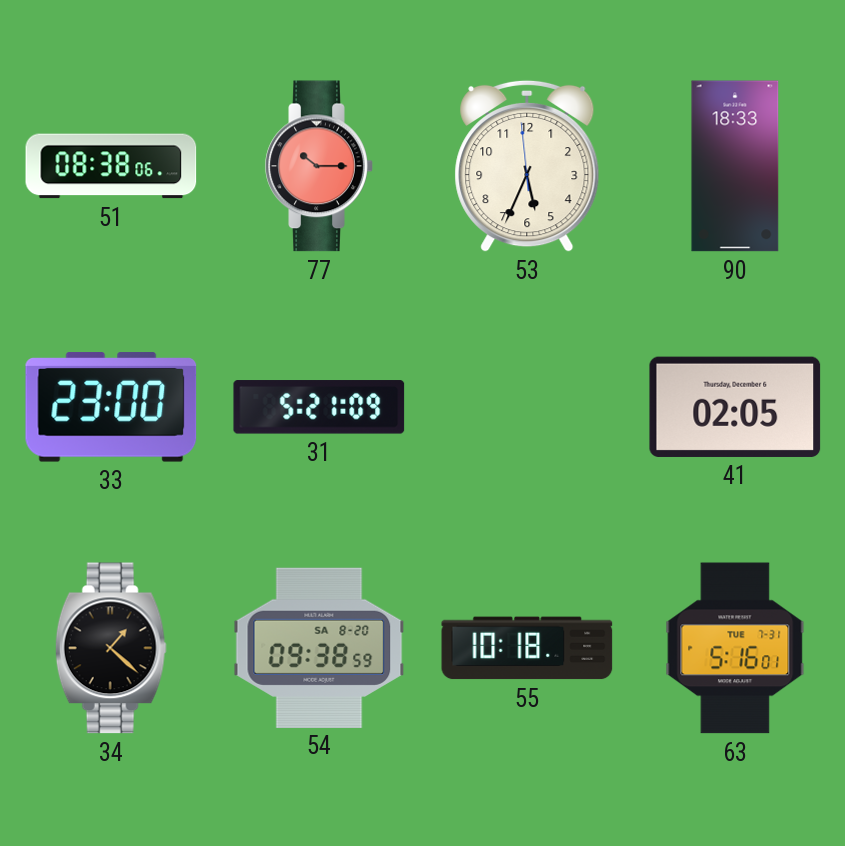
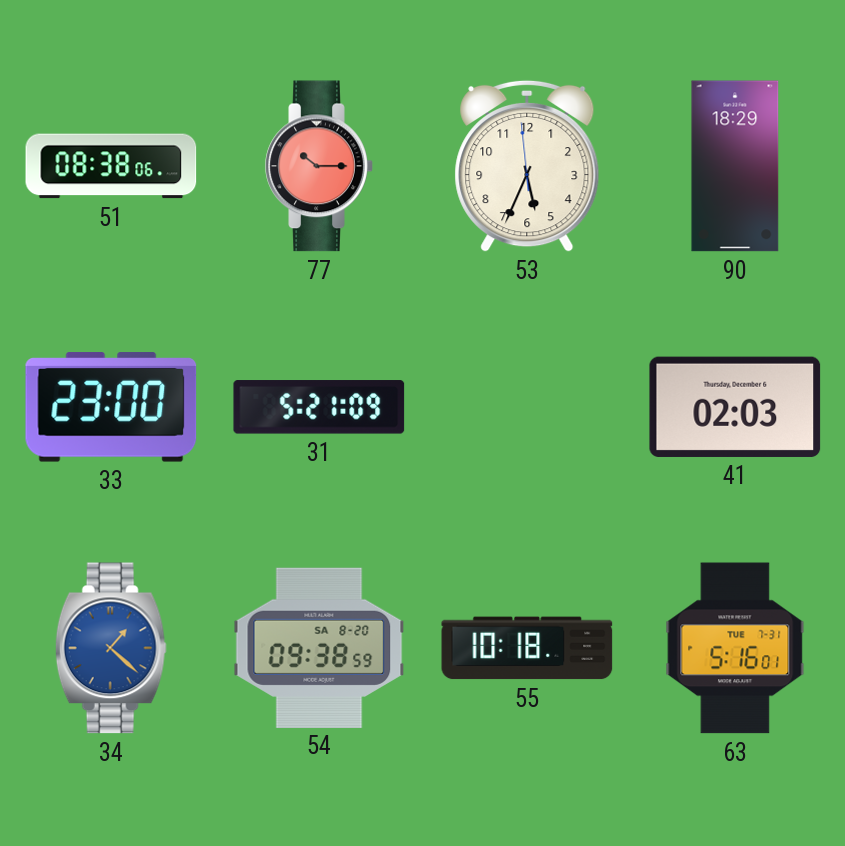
90: 18:33 -> 18:29 (735, 166)
41: 02:05 -> 02:03 (735, 407)
34 dial: black -> blue (111, 648)
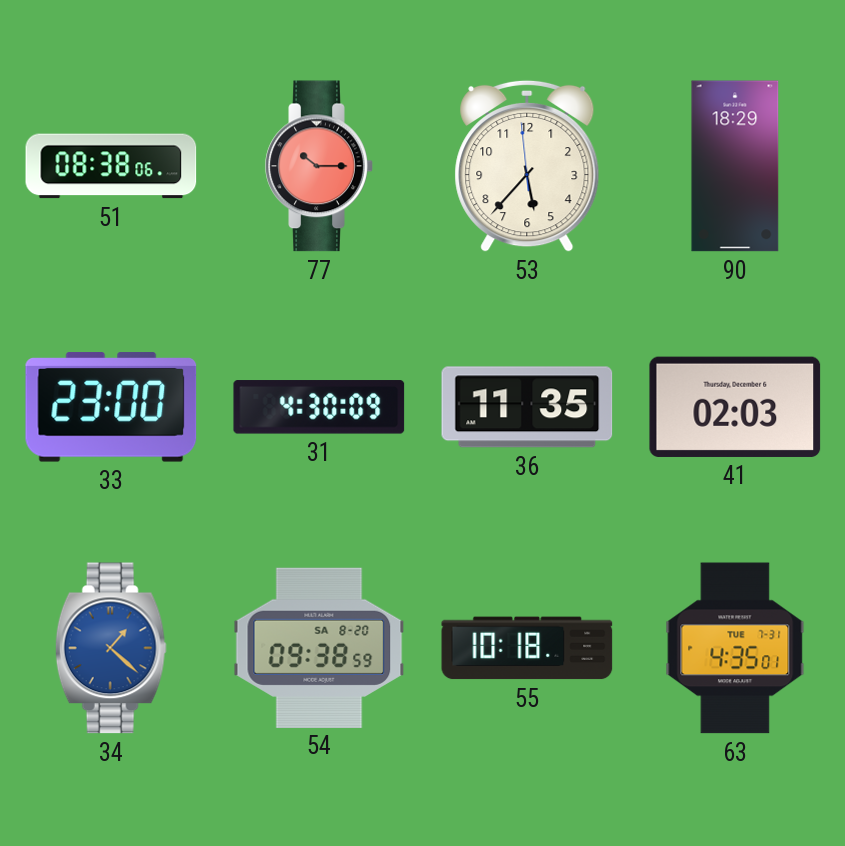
53: 5:33 -> 5:36 (527, 166)
31: 5:21 -> 4:30 (319, 407)
36: none -> 11:35 (527, 407)
63: 5:16 -> 4:35 (735, 648)
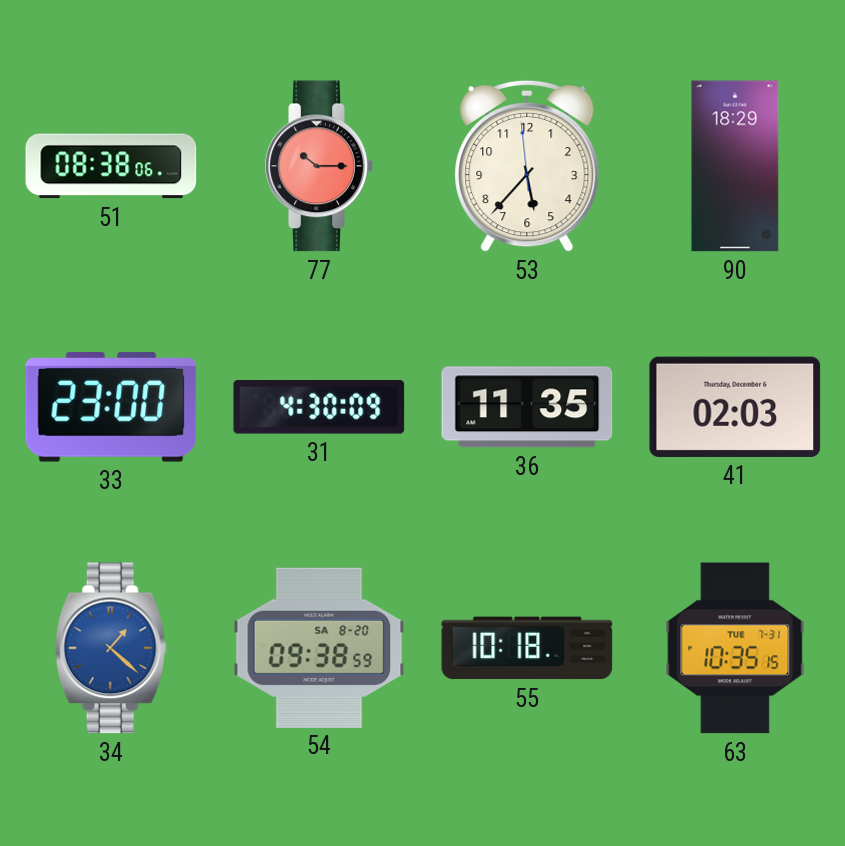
63: 4:35 -> 10:35 (735, 648)
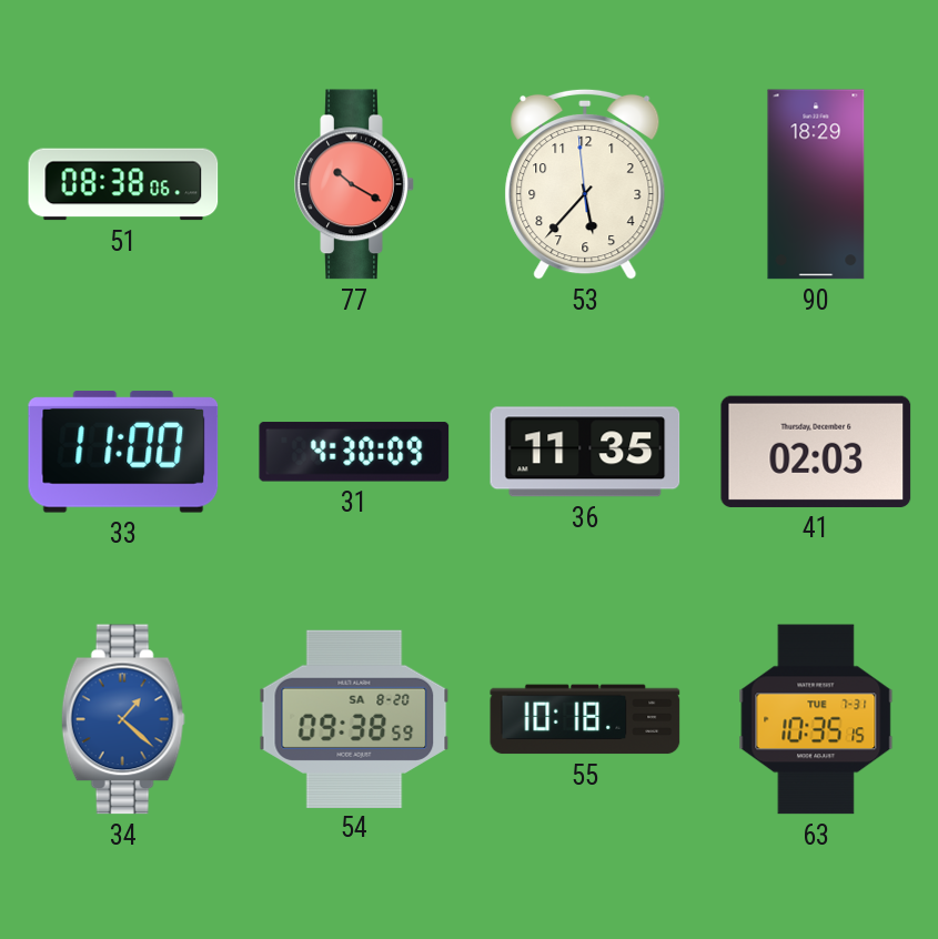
77: 10:15 -> 10:20 (354, 184)
33: 23:00 -> 11:00 (123, 452)
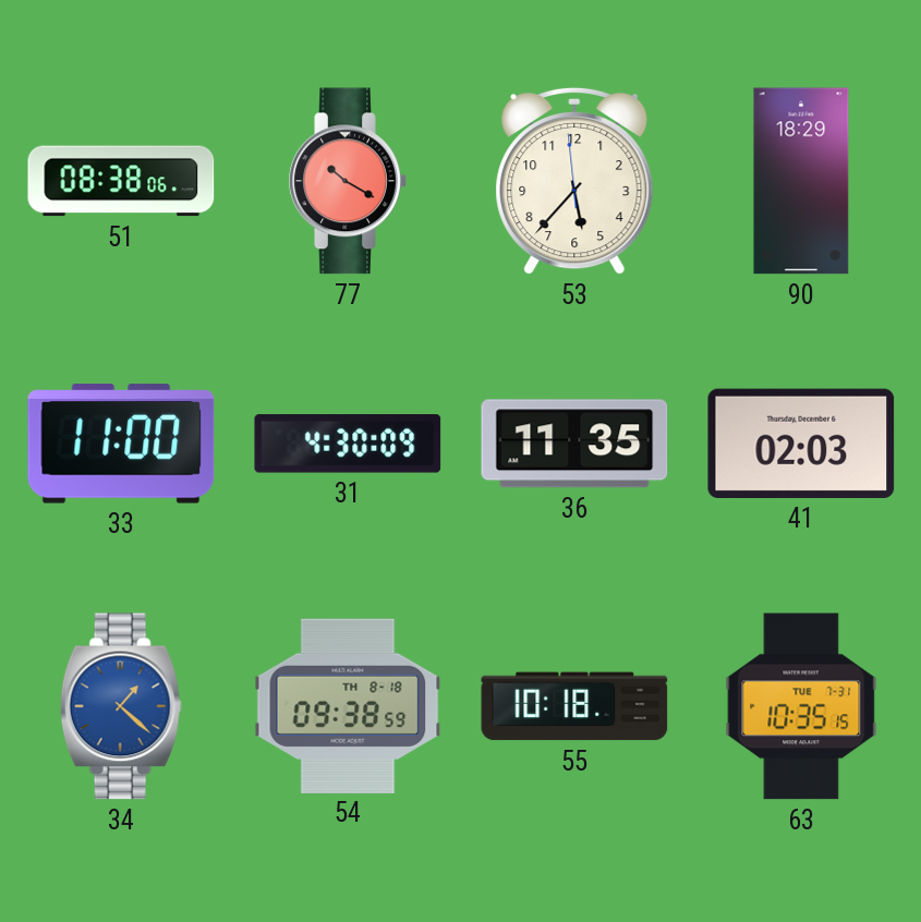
54 date: SA 8-20 -> TH 8-18 (348, 705)
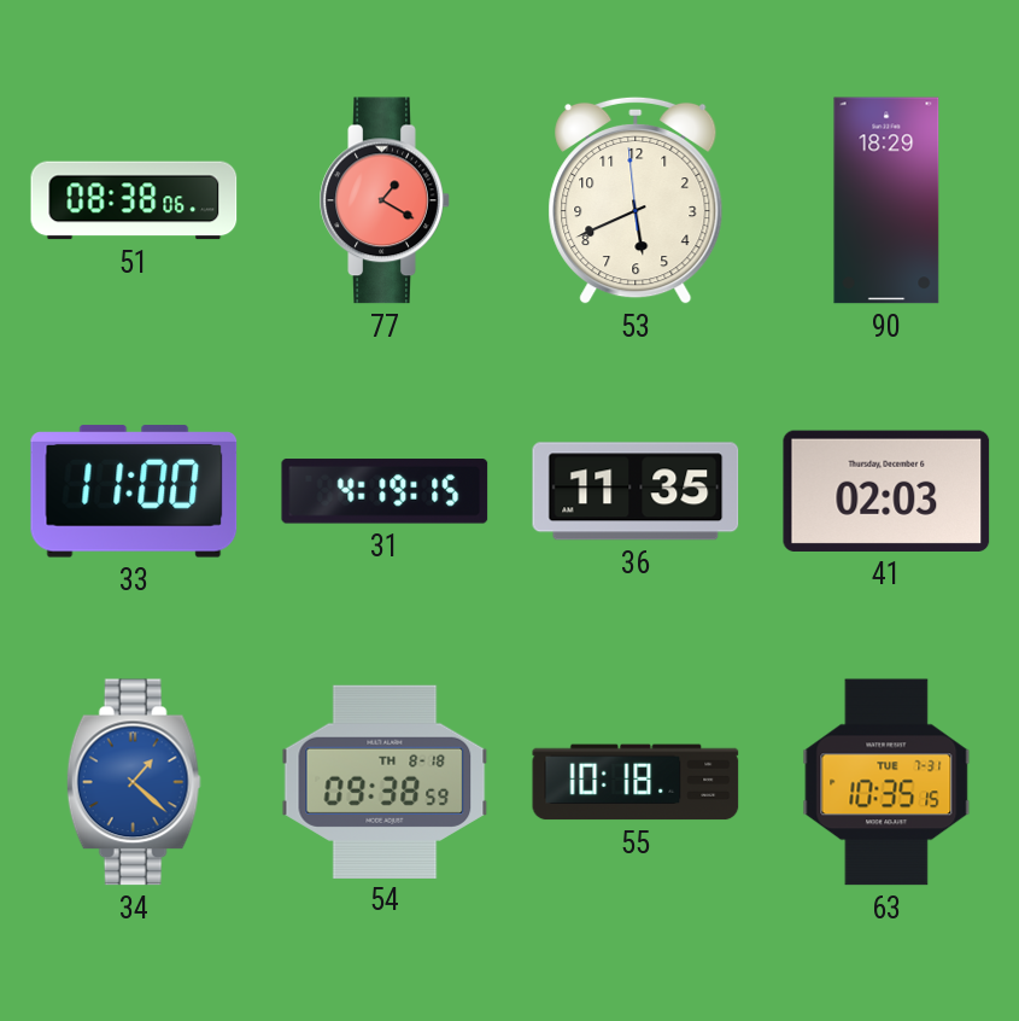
77: 10:20 -> 1:20 (385, 200)
53: 5:36 -> 5:40 (636, 200)
31: 4:30 -> 4:19 (385, 491)
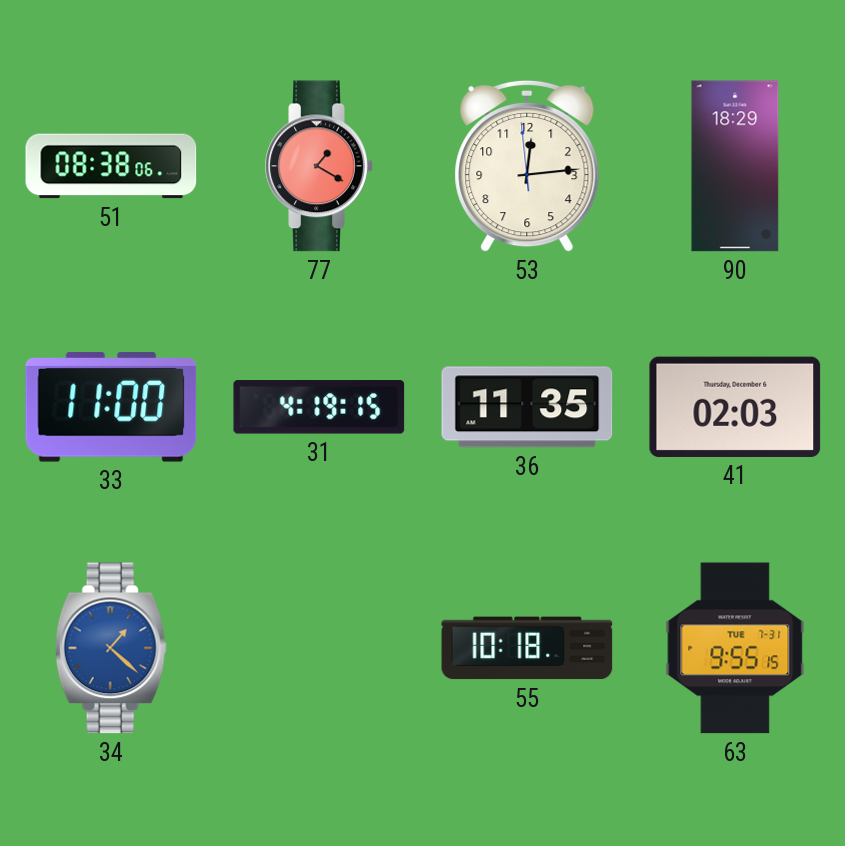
53: 5:40 -> 12:13 (527, 166)
54: 09:38 -> none (385, 781)
63: 10:35 -> 9:55 (735, 648)
